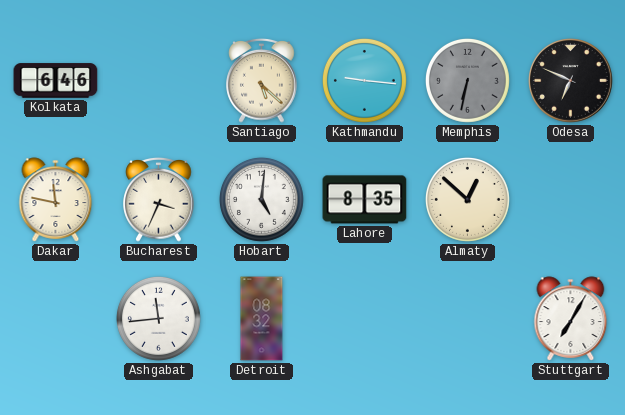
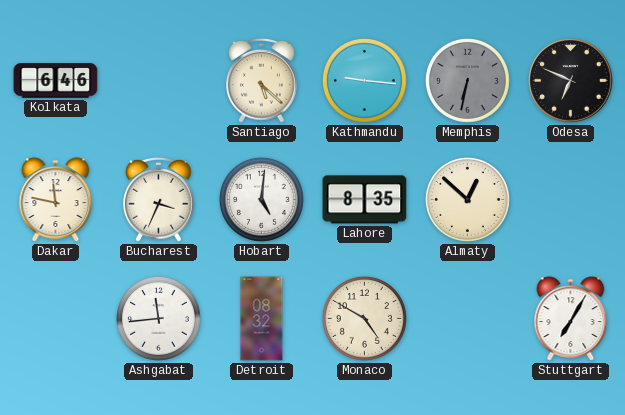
Monaco: none -> 4:50 (364, 318)
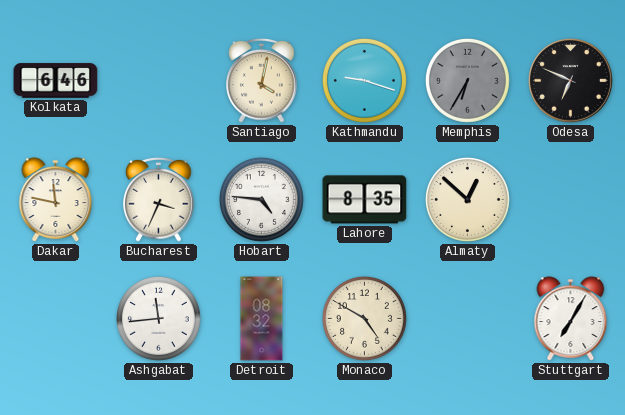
Santiago: 5:22 -> 4:02 (262, 80)
Kathmandu: 9:16 -> 9:18 (364, 80)
Memphis: 6:32 -> 6:35 (467, 80)
Hobart: 5:01 -> 4:46 (261, 199)
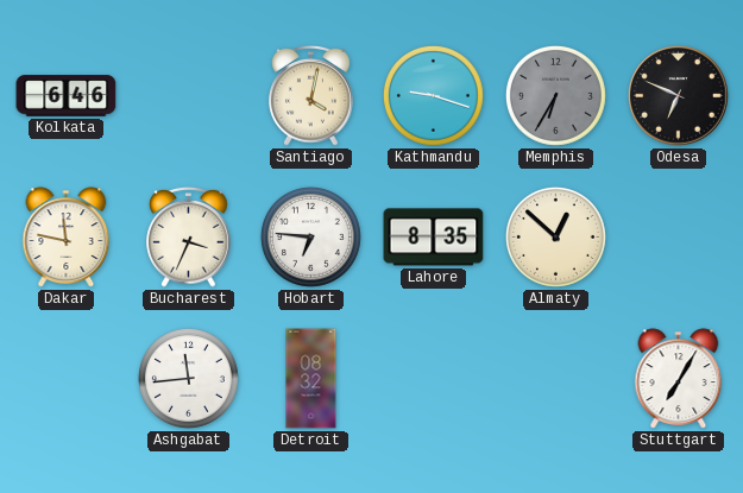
Hobart: 4:46 -> 6:46 (310, 236)
Monaco: 4:50 -> none (364, 318)
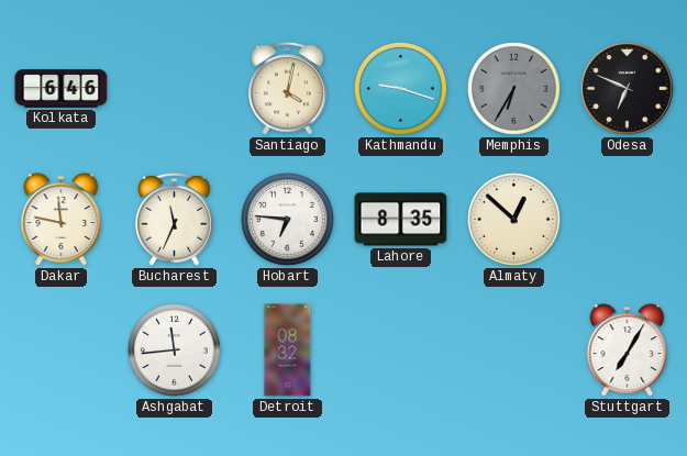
Bucharest: 3:34 -> 11:34 (175, 219)
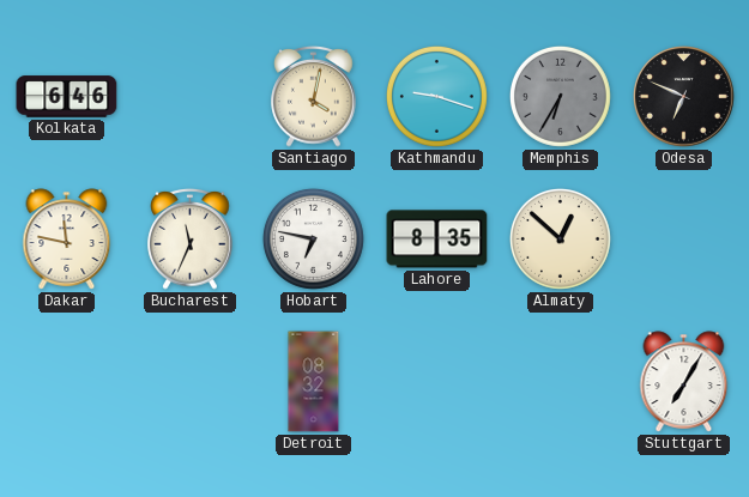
Hobart: 6:46 -> 6:47 (313, 238)
Ashgabat: 11:44 -> none (174, 349)
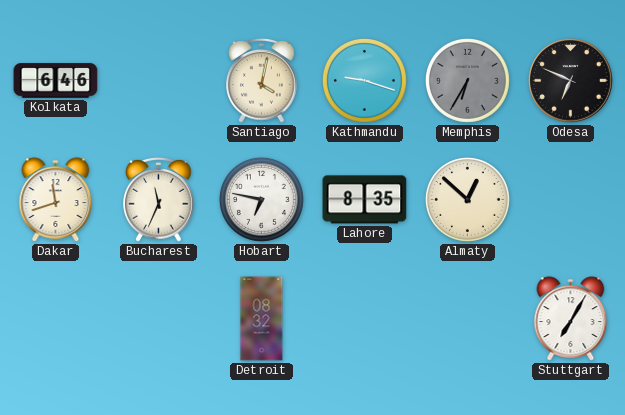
Dakar: 11:47 -> 11:42 (56, 200)
